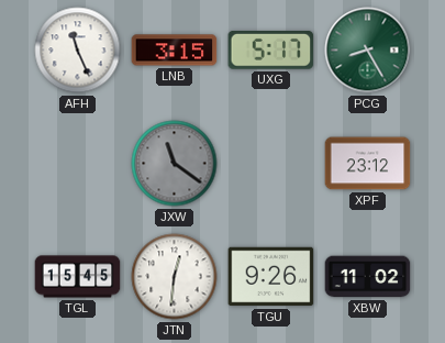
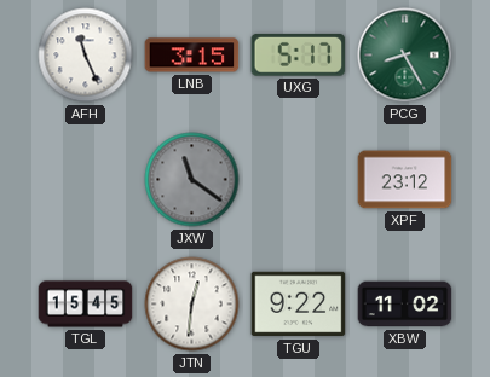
TGU: 9:26 -> 9:22 (299, 304)
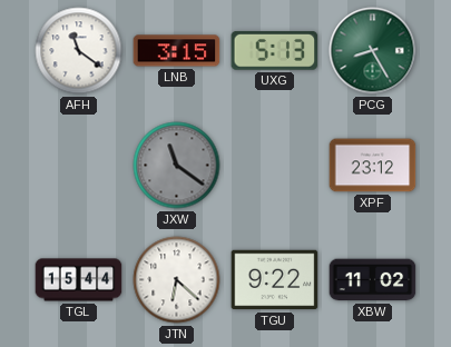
AFH: 11:26 -> 11:21 (79, 51)
UXG: 5:17 -> 5:13 (275, 50)
TGL: 15:45 -> 15:44 (79, 280)
JTN: 12:31 -> 6:22 (177, 280)
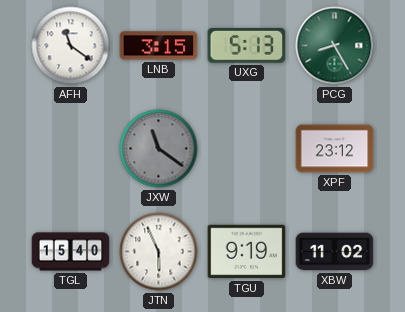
TGL: 15:44 -> 15:40 (71, 252)
JTN: 6:22 -> 5:56 (159, 252)
TGU: 9:22 -> 9:19 (247, 252)
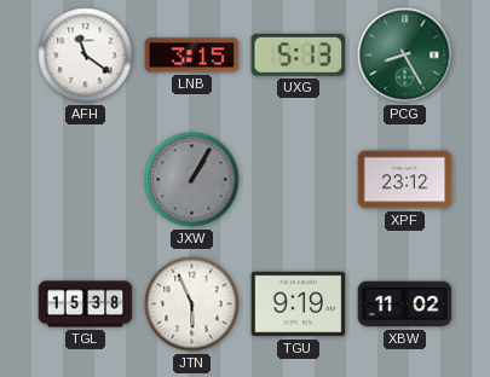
JXW: 11:21 -> 1:05 (192, 180)
TGL: 15:40 -> 15:38 (86, 304)
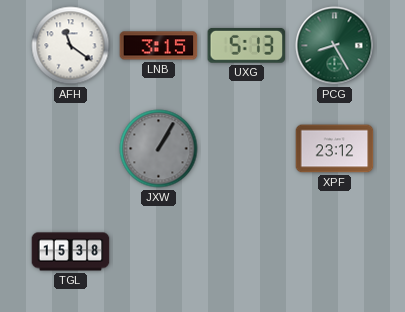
JTN: 5:56 -> none (192, 304)
TGU: 9:19 -> none (299, 304)
XBW: 11:02 -> none (405, 304)
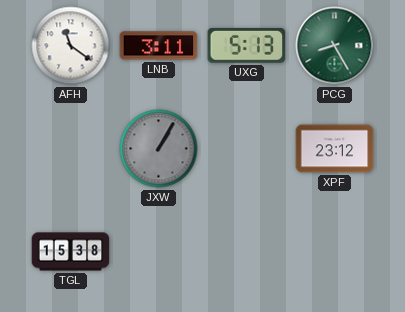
LNB: 3:15 -> 3:11 (159, 46)
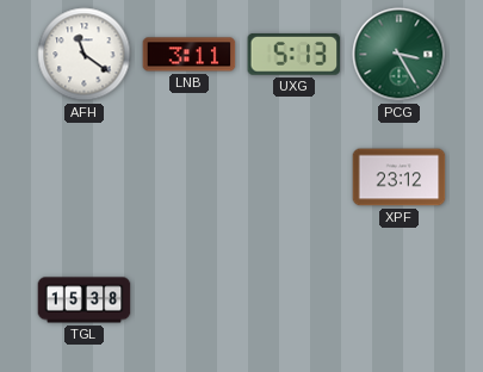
PCG: 8:25 -> 3:25 (400, 55)
JXW: 1:05 -> none (159, 149)
